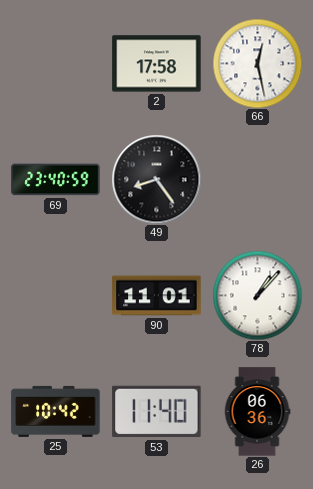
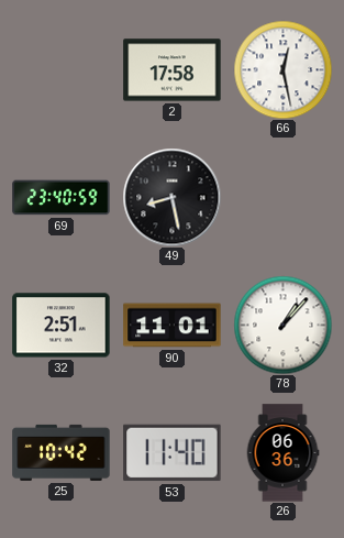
49: 8:24 -> 8:28 (171, 197)
32: none -> 2:51 (62, 326)
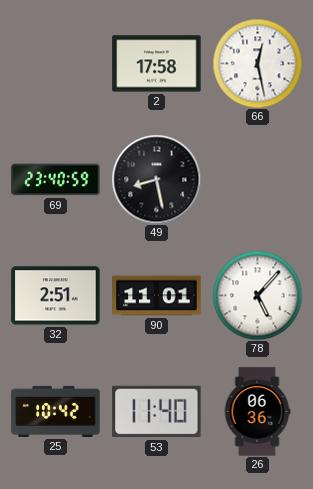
78: 1:07 -> 5:07 (257, 295)
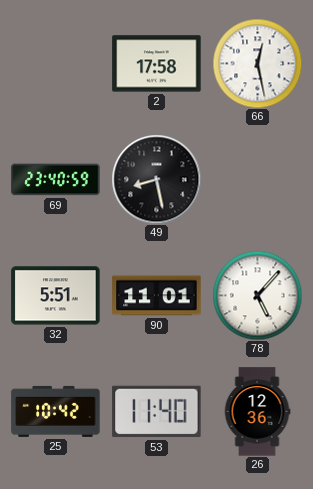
32: 2:51 -> 5:51 (56, 296)
26: 06:36 -> 12:36 (257, 412)
